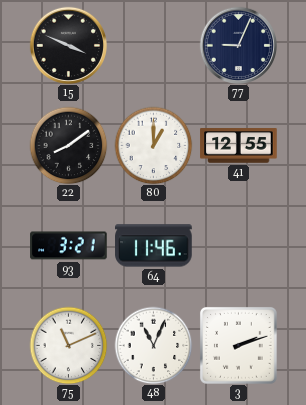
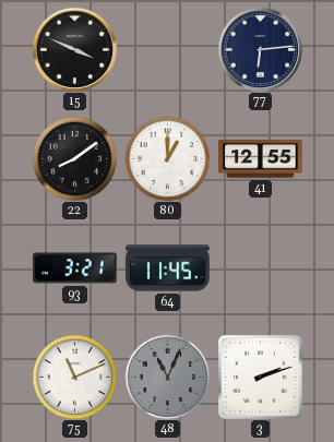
77: 9:04 -> 6:14 (260, 49)
64: 11:46 -> 11:45 (168, 268)
48 dial: white -> grey (167, 377)
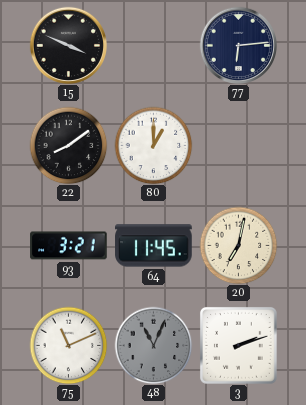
41: 12:55 -> none (261, 159)
20: none -> 7:02 (238, 245)
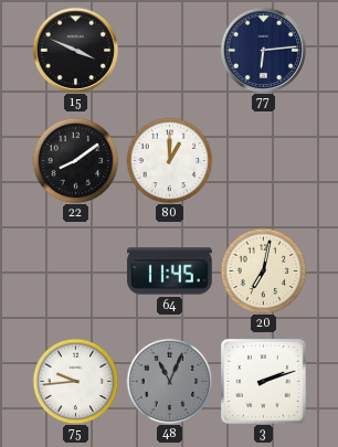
93: 3:21 -> none (69, 246)
75: 11:11 -> 9:44 (75, 381)
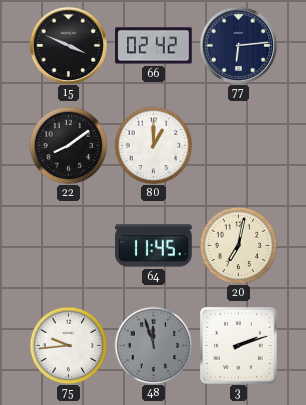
66: none -> 02:42 (154, 46)
48: 11:04 -> 11:57 (153, 345)
